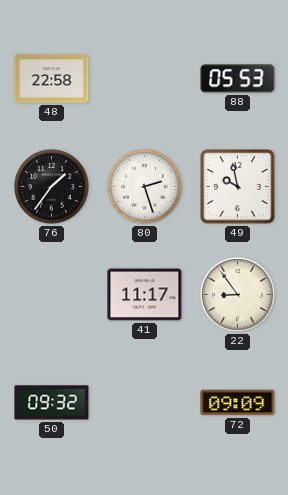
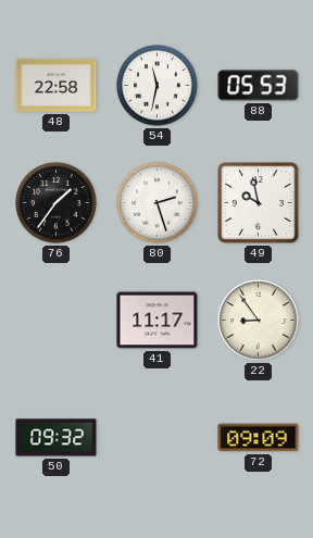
54: none -> 11:32 (158, 86)
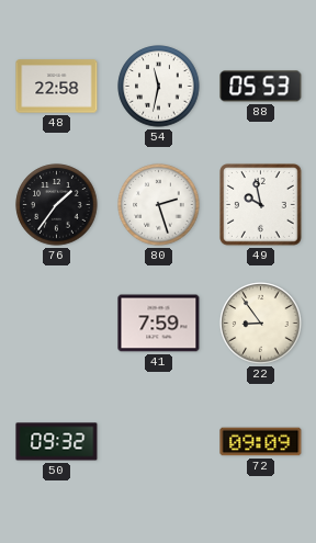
41: 11:17 -> 7:59 (159, 324)
